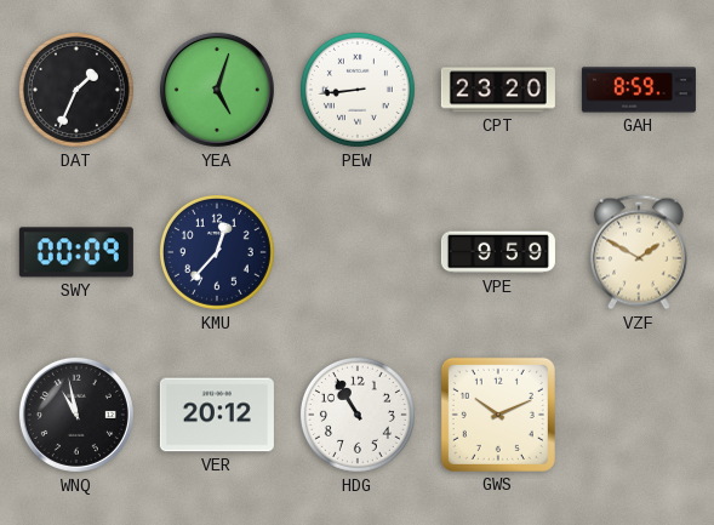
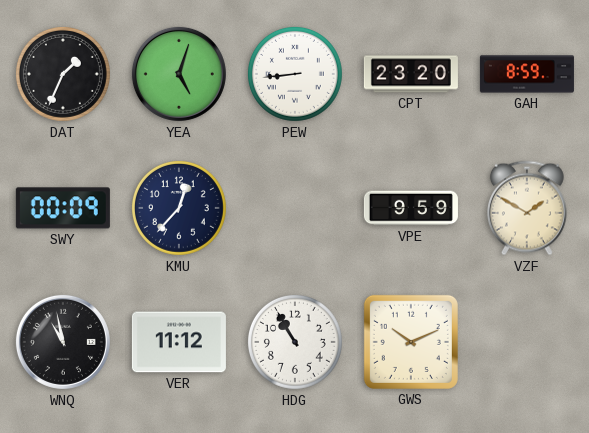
VER: 20:12 -> 11:12 (179, 342)
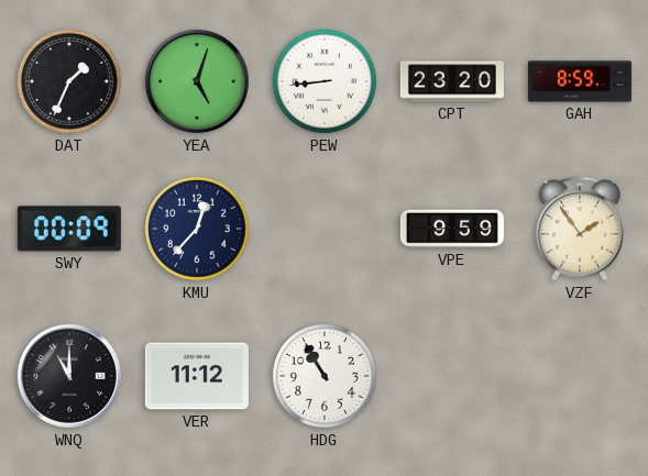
VZF: 1:50 -> 1:54 (580, 229)
WNQ: 10:58 -> 11:00 (69, 376)
GWS: 10:11 -> none (411, 342)
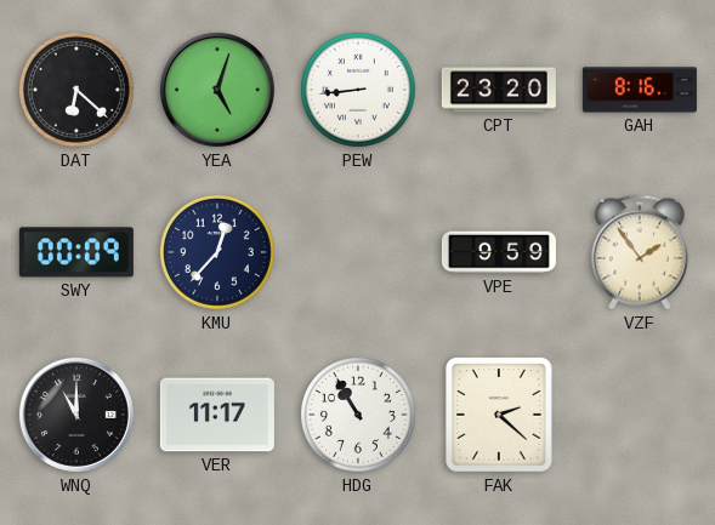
DAT: 1:34 -> 6:22 (76, 90)
GAH: 8:59 -> 8:16 (640, 90)
VER: 11:12 -> 11:17 (217, 415)
FAK: none -> 2:22 (500, 416)
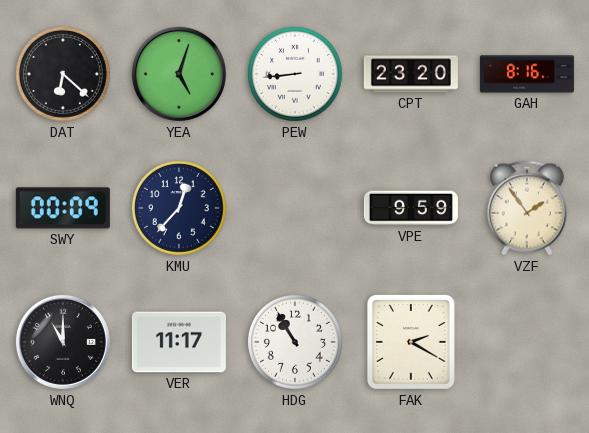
FAK: 2:22 -> 2:20 (412, 343)
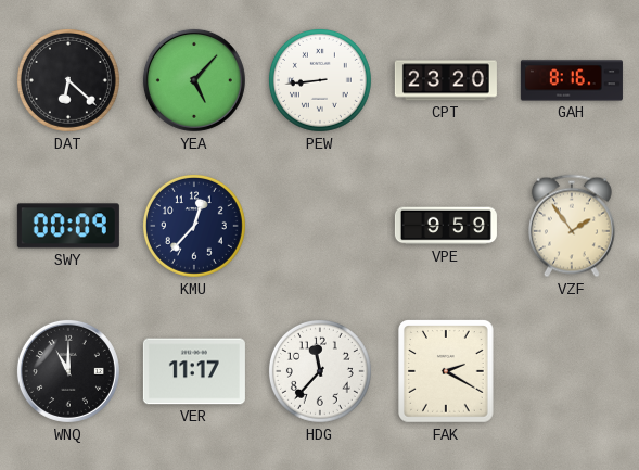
YEA: 5:03 -> 5:07 (194, 80)
HDG: 10:55 -> 11:37 (320, 371)
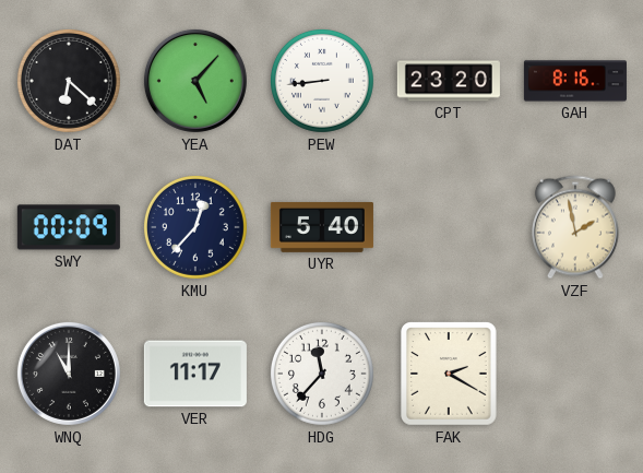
UYR: none -> 5:40 (322, 227)
VPE: 9:59 -> none (446, 226)
VZF: 1:54 -> 1:58 (575, 227)
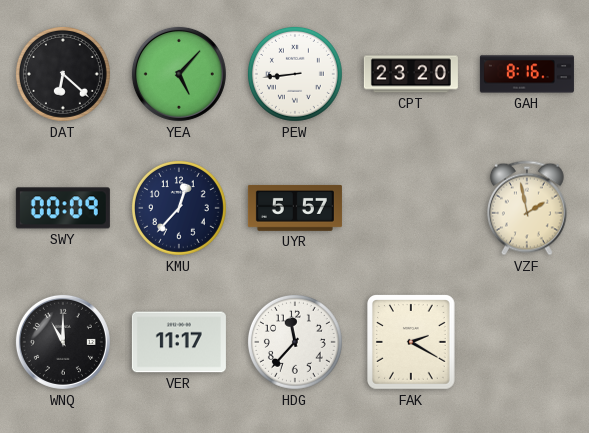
UYR: 5:40 -> 5:57 (295, 208)
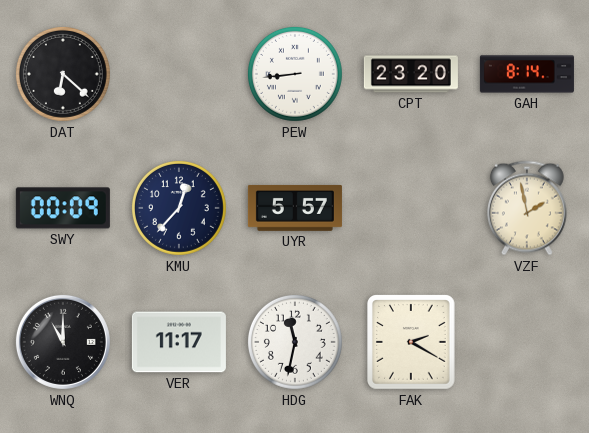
YEA: 5:07 -> none (179, 74)
GAH: 8:16 -> 8:14 (527, 74)
HDG: 11:37 -> 11:32 (295, 342)
